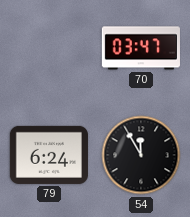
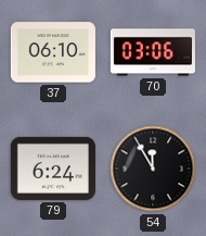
37: none -> 06:10 (53, 52)
70: 03:47 -> 03:06 (153, 52)
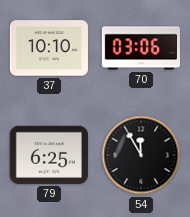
37: 06:10 -> 10:10 (49, 48)
79: 6:24 -> 6:25 (49, 155)
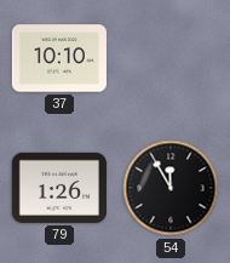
70: 03:06 -> none (141, 48)
79: 6:25 -> 1:26 (59, 188)
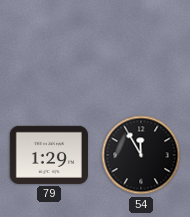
37: 10:10 -> none (59, 58)
79: 1:26 -> 1:29 (49, 155)
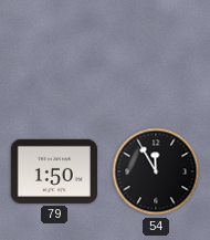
79: 1:29 -> 1:50 (54, 171)
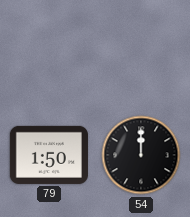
54: 11:55 -> 12:00 (141, 155)
